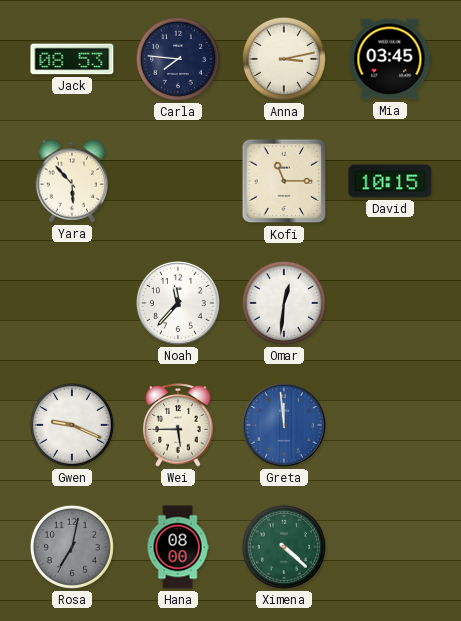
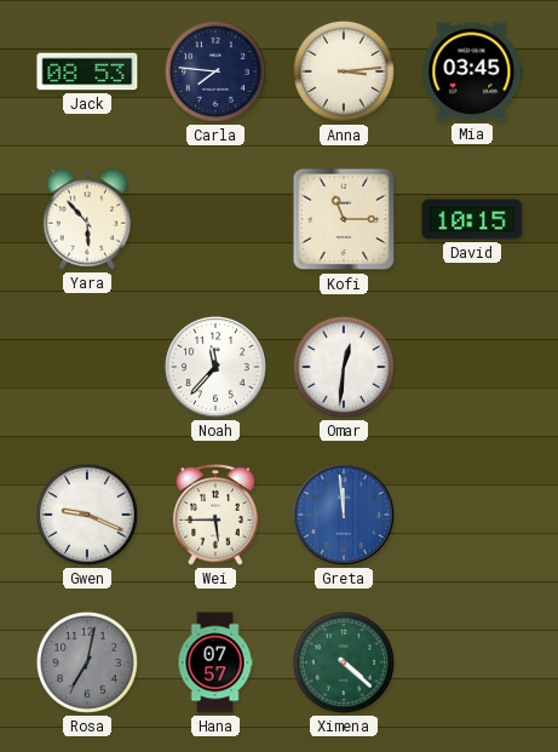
Anna: 3:13 -> 3:14 (344, 71)
Hana: 08:00 -> 07:57 (215, 662)
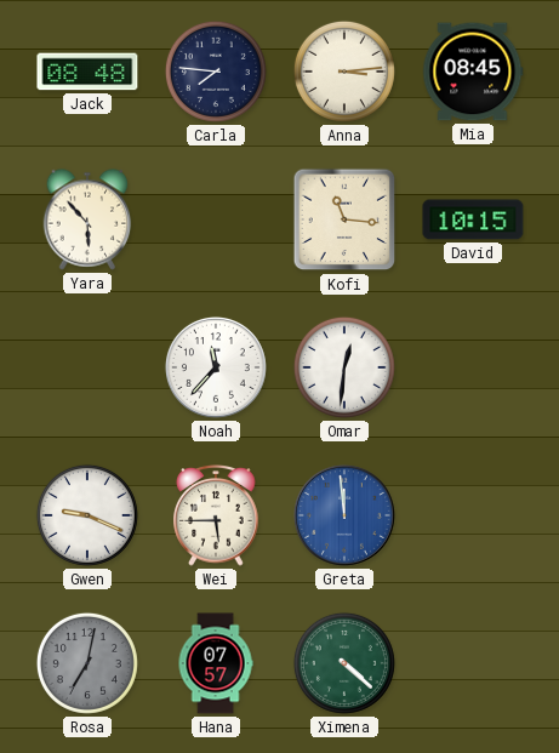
Jack: 08:53 -> 08:48 (87, 72)
Mia: 03:45 -> 08:45 (473, 72)
Kofi: 11:15 -> 11:16 (344, 219)
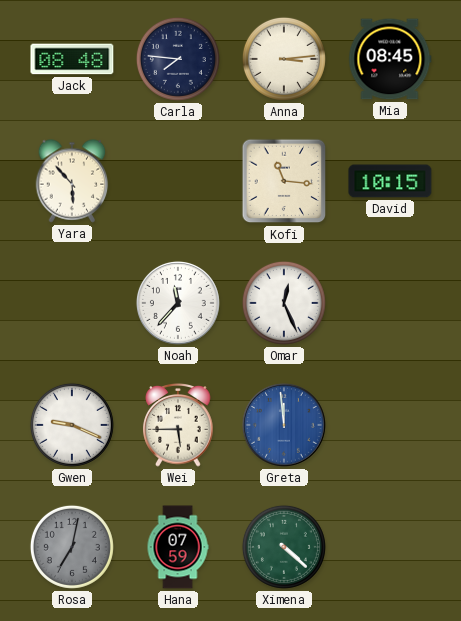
Omar: 12:31 -> 12:26 (284, 303)
Hana: 07:57 -> 07:59 (178, 547)
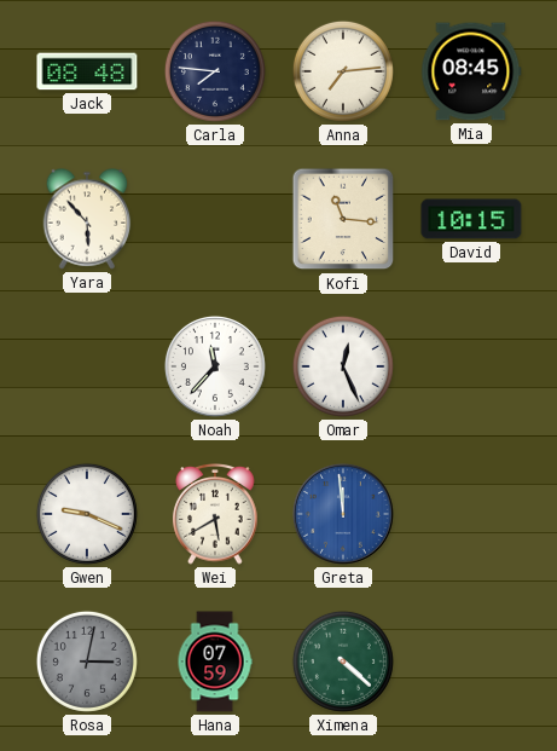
Anna: 3:14 -> 7:14 (343, 71)
Wei: 5:45 -> 5:40 (215, 514)
Rosa: 7:02 -> 3:02 (87, 662)
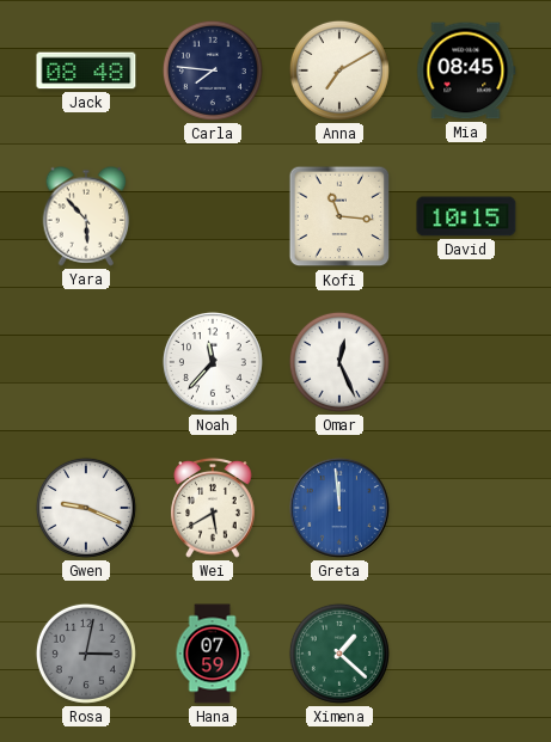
Anna: 7:14 -> 7:10 (339, 70)
Ximena: 4:22 -> 1:22 (339, 654)
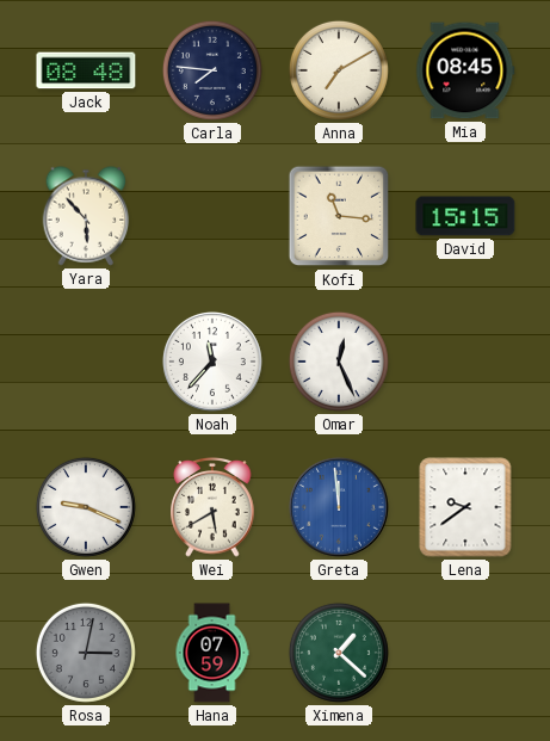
David: 10:15 -> 15:15 (465, 216)
Lena: none -> 9:39 (465, 507)
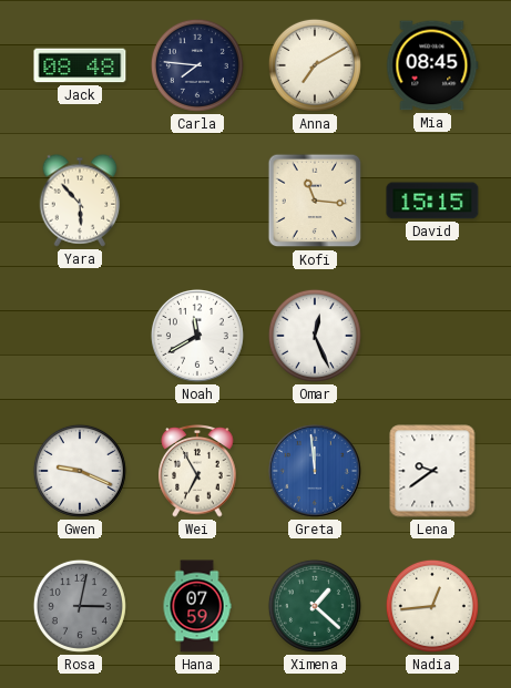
Noah: 11:37 -> 11:40 (197, 336)
Wei: 5:40 -> 6:55 (197, 471)
Nadia: none -> 12:44 (432, 606)
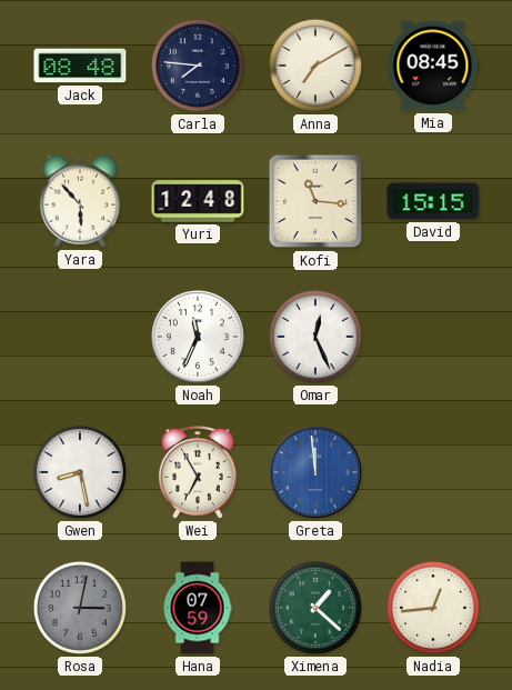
Yuri: none -> 12:48 (198, 201)
Noah: 11:40 -> 11:34 (198, 337)
Gwen: 9:19 -> 8:28 (80, 472)
Lena: 9:39 -> none (432, 471)
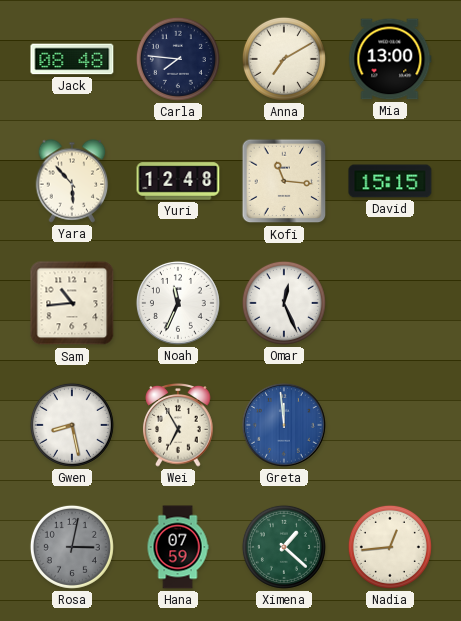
Mia: 08:45 -> 13:00 (390, 59)
Sam: none -> 10:44 (72, 303)
